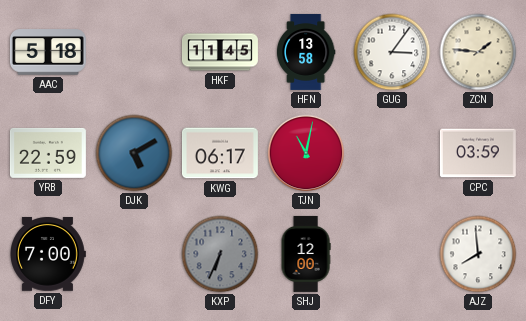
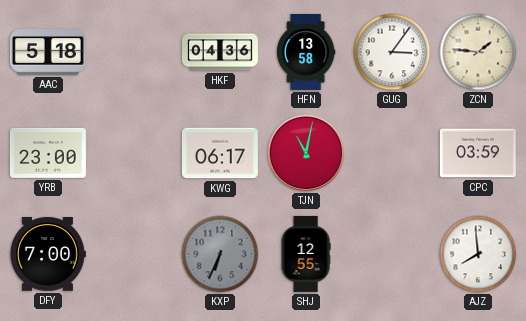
HKF: 11:45 -> 04:36 (220, 52)
YRB: 22:59 -> 23:00 (48, 153)
DJK: 5:10 -> none (134, 153)
SHJ: 12:00 -> 12:55 (306, 254)
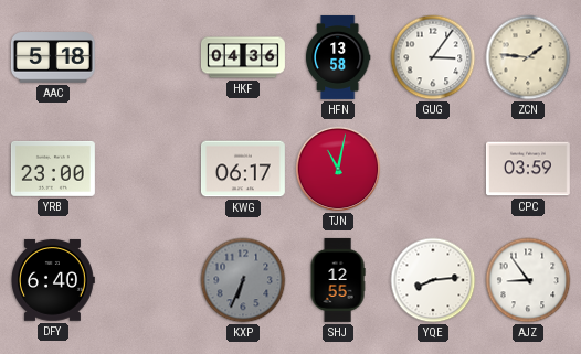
DFY: 7:00 -> 6:40 (53, 281)
YQE: none -> 8:14 (433, 280)
AJZ: 7:59 -> 8:54 (528, 280)
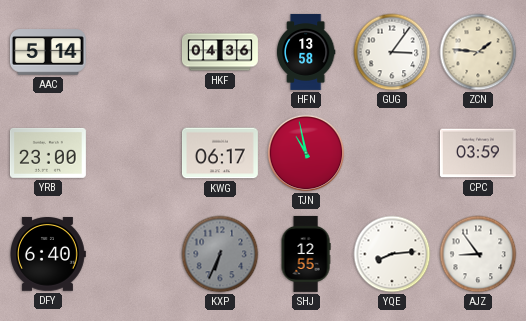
AAC: 5:18 -> 5:14 (48, 52)
TJN: 11:02 -> 10:58 (306, 153)
